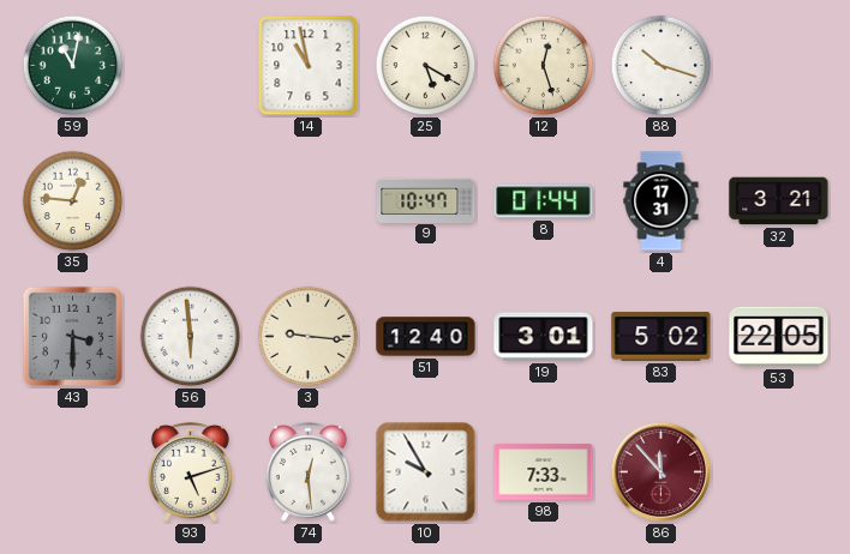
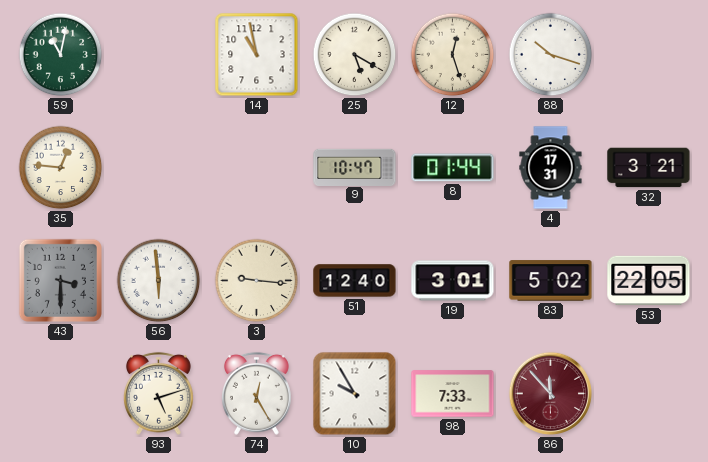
74: 12:29 -> 12:25 (256, 393)
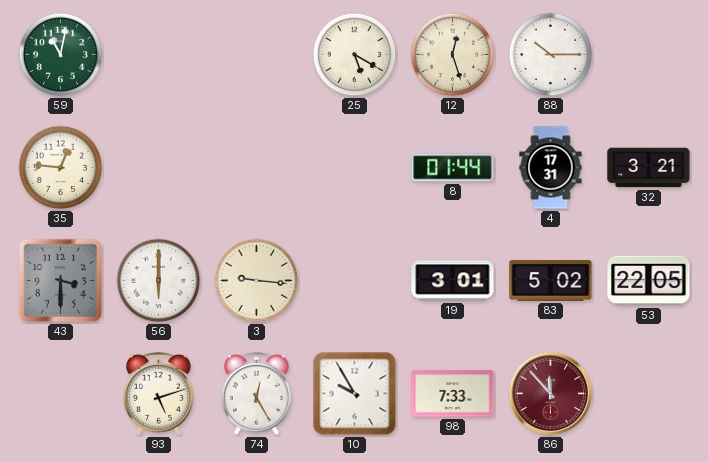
14: 10:58 -> none (257, 55)
88: 10:18 -> 10:15 (551, 55)
9: 10:47 -> none (355, 167)
56: 5:59 -> 6:00 (159, 281)
51: 12:40 -> none (355, 281)
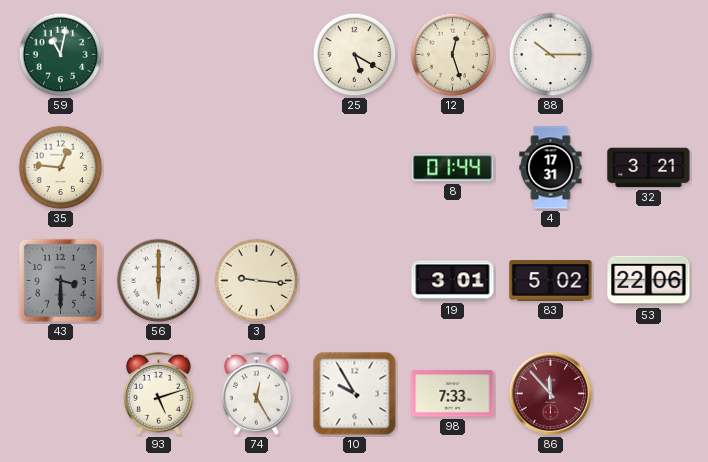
53: 22:05 -> 22:06 (649, 281)
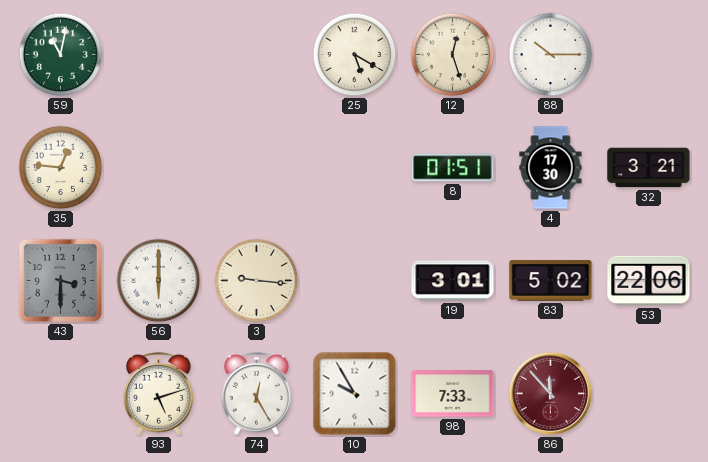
8: 01:44 -> 01:51 (453, 168)
4: 17:31 -> 17:30 (551, 168)
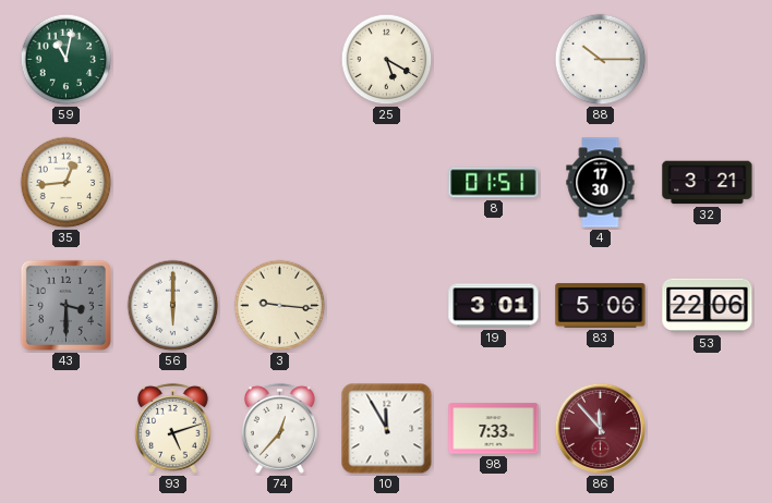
12: 12:27 -> none (453, 55)
35: 12:46 -> 12:44 (67, 183)
83: 5:02 -> 5:06 (601, 306)
74: 12:25 -> 12:37 (279, 428)
10: 9:55 -> 11:55 (387, 429)
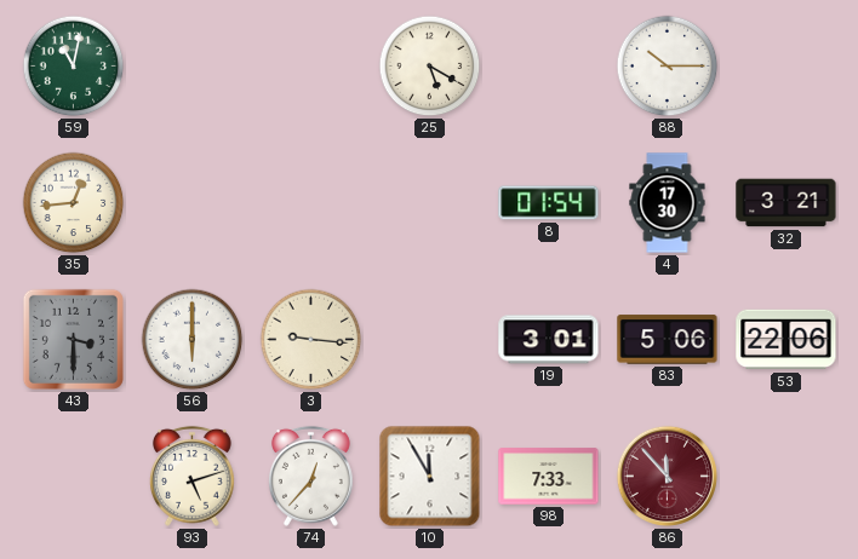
8: 01:51 -> 01:54 (549, 203)
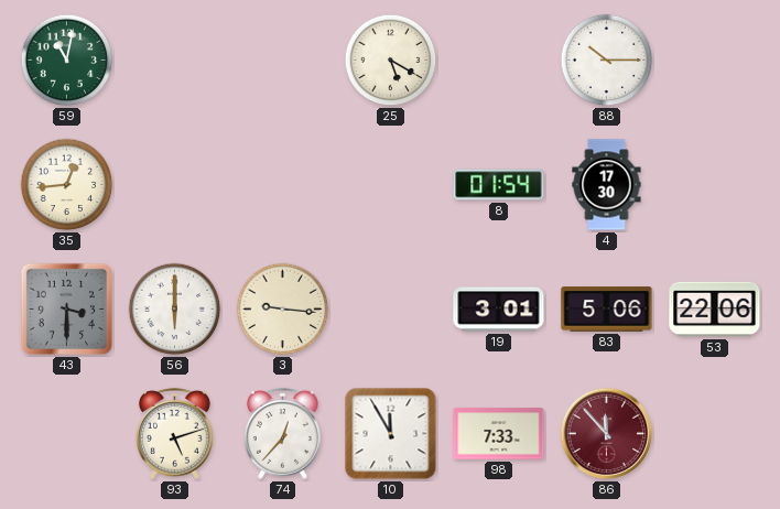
32: 3:21 -> none (787, 203)
